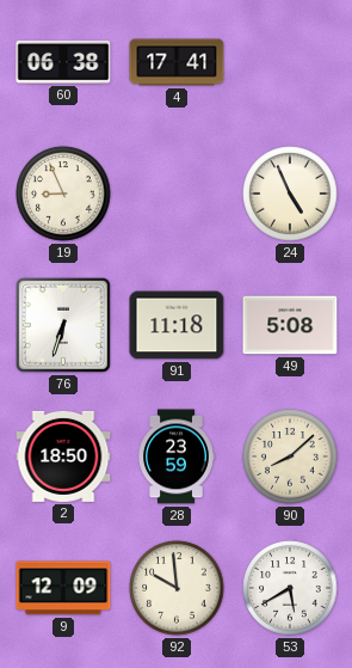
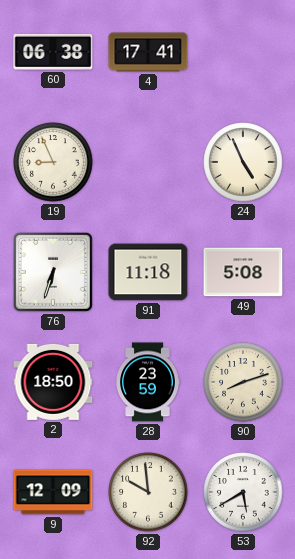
90: 8:08 -> 8:12 (243, 382)
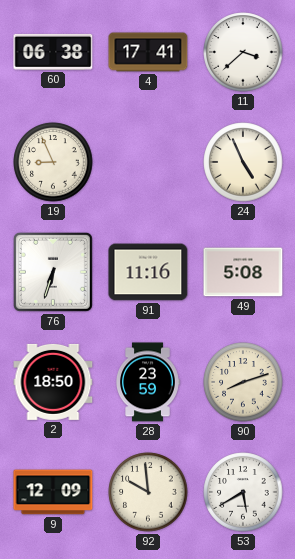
11: none -> 3:38 (243, 52)
91: 11:18 -> 11:16 (148, 272)
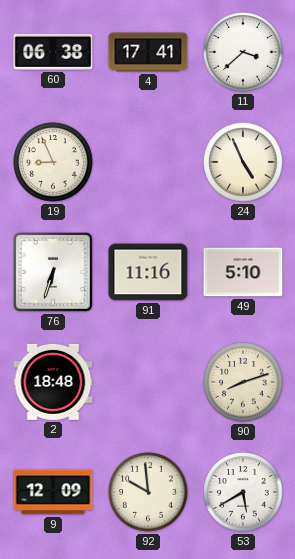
49: 5:08 -> 5:10 (243, 272)
2: 18:50 -> 18:48 (53, 382)
28: 23:59 -> none (148, 382)
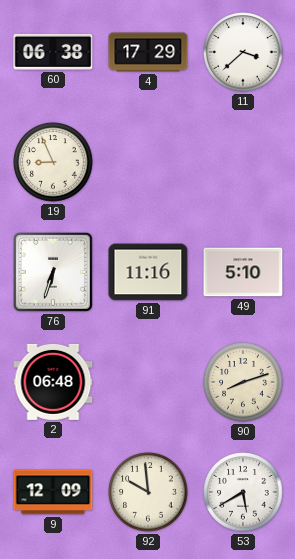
4: 17:41 -> 17:29 (148, 52)
24: 4:56 -> none (243, 162)
2: 18:48 -> 06:48 (53, 382)
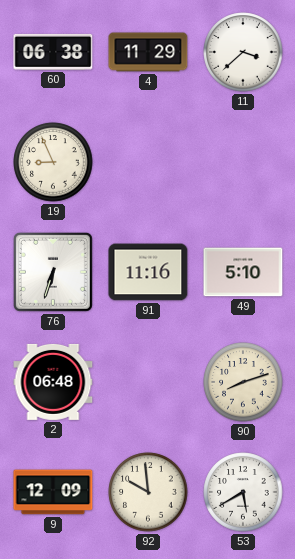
4: 17:29 -> 11:29 (148, 52)
